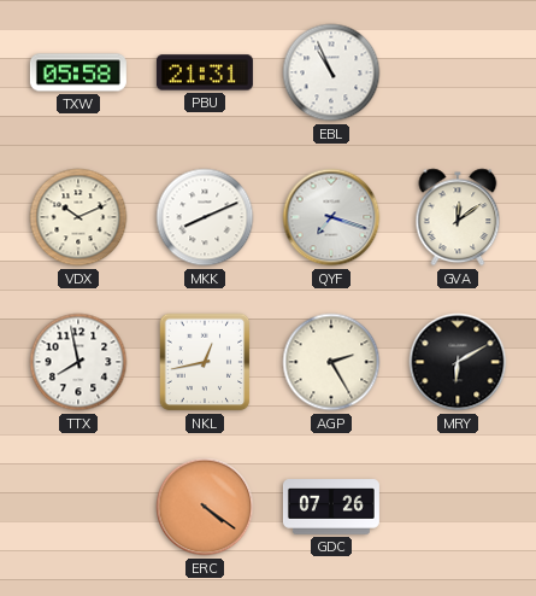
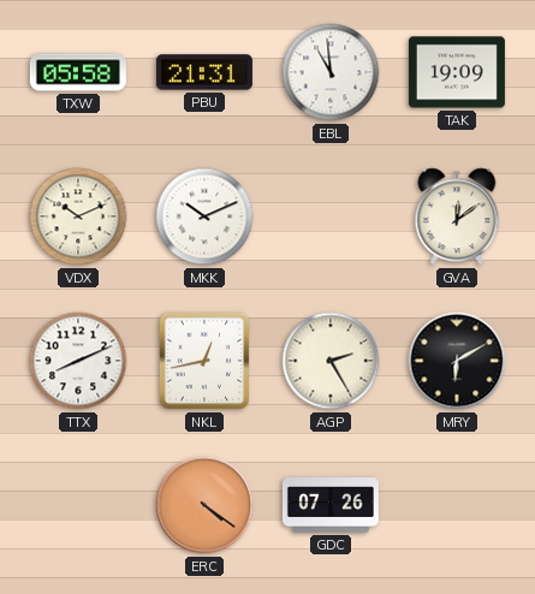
EBL: 10:56 -> 10:59 (331, 72)
TAK: none -> 19:09 (457, 72)
MKK: 8:11 -> 10:11 (204, 216)
QYF: 7:18 -> none (331, 217)
TTX: 7:58 -> 8:11 (78, 361)
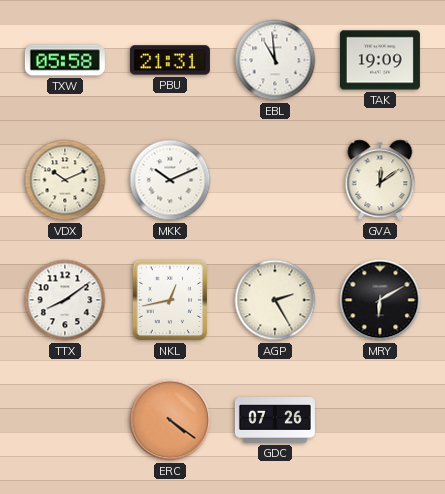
TTX: 8:11 -> 8:09 (65, 300)
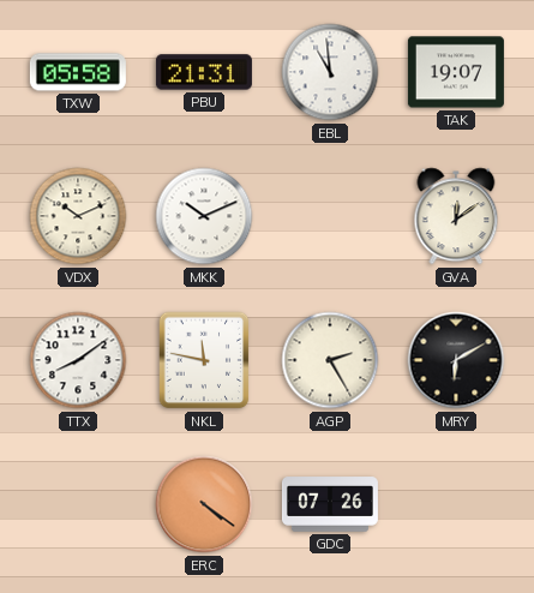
TAK: 19:09 -> 19:07 (456, 72)
NKL: 12:43 -> 11:47 (204, 360)
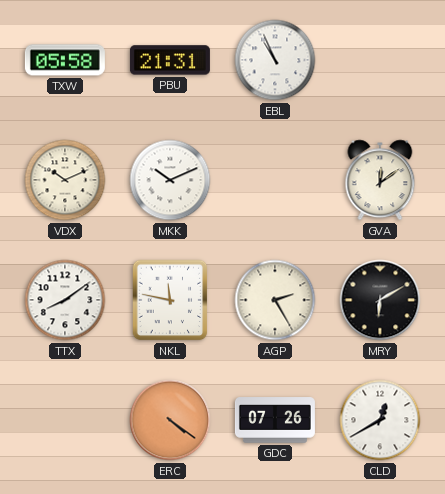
EBL: 10:59 -> 10:56 (275, 60)
TAK: 19:07 -> none (456, 72)
CLD: none -> 12:40 (380, 420)
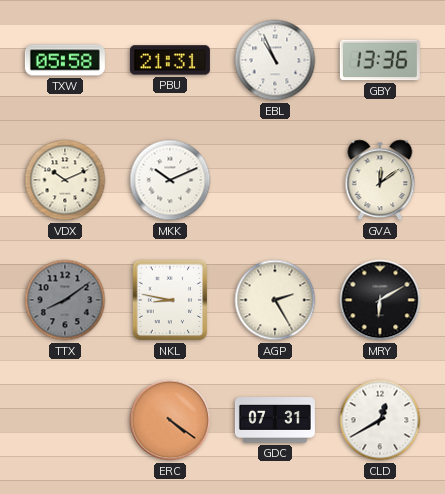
GBY: none -> 13:36 (380, 60)
TTX dial: white -> grey (65, 300)
NKL: 11:47 -> 8:47 (170, 300)
GDC: 07:26 -> 07:31 (275, 420)
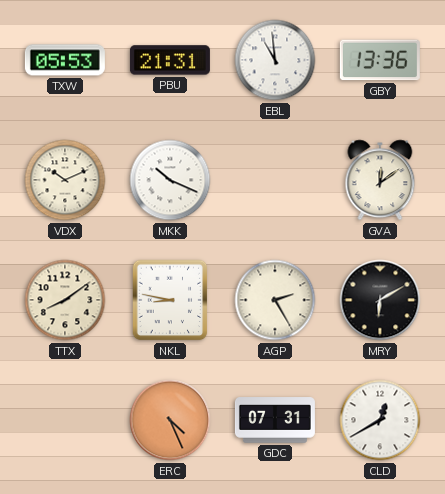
TXW: 05:58 -> 05:53 (65, 60)
EBL: 10:56 -> 10:59 (275, 60)
MKK: 10:11 -> 10:19 (170, 180)
TTX dial: grey -> cream (65, 300)
ERC: 4:21 -> 4:26 (170, 420)
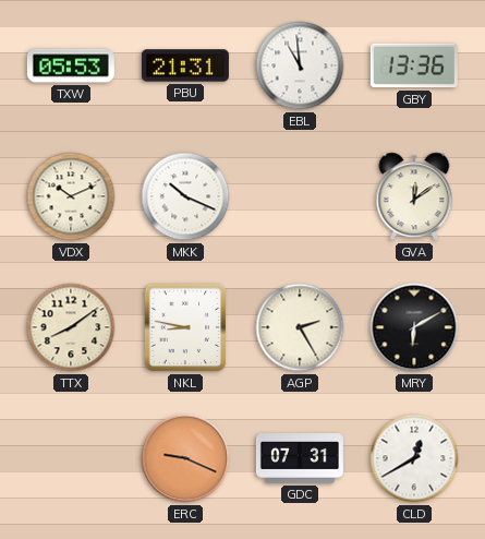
ERC: 4:26 -> 9:19 (185, 458)
